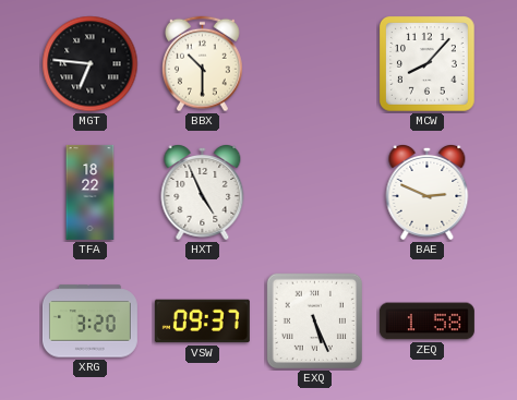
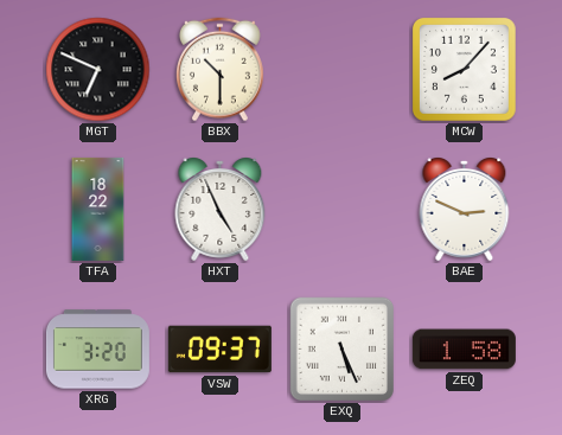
MGT: 6:46 -> 6:49 (98, 70)
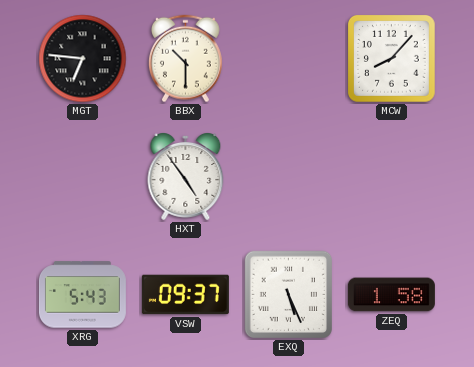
MGT: 6:49 -> 6:46 (83, 59)
TFA: 18:22 -> none (98, 209)
HXT: 4:56 -> 4:54 (186, 177)
BAE: 2:49 -> none (465, 210)
XRG: 3:20 -> 5:43 (82, 295)
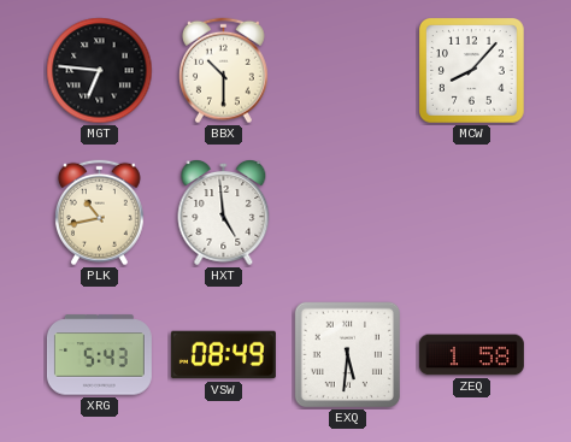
PLK: none -> 10:43 (99, 213)
HXT: 4:54 -> 4:59 (224, 213)
VSW: 09:37 -> 08:49 (223, 355)
EXQ: 5:26 -> 5:31 (348, 355)
